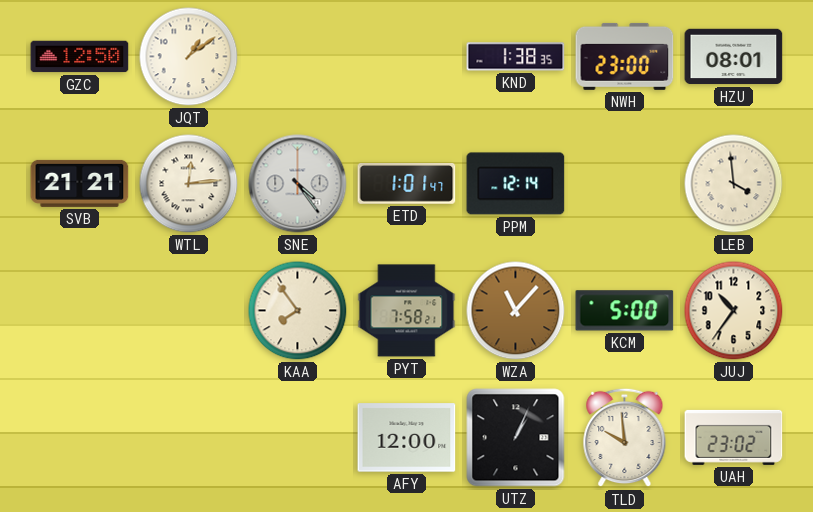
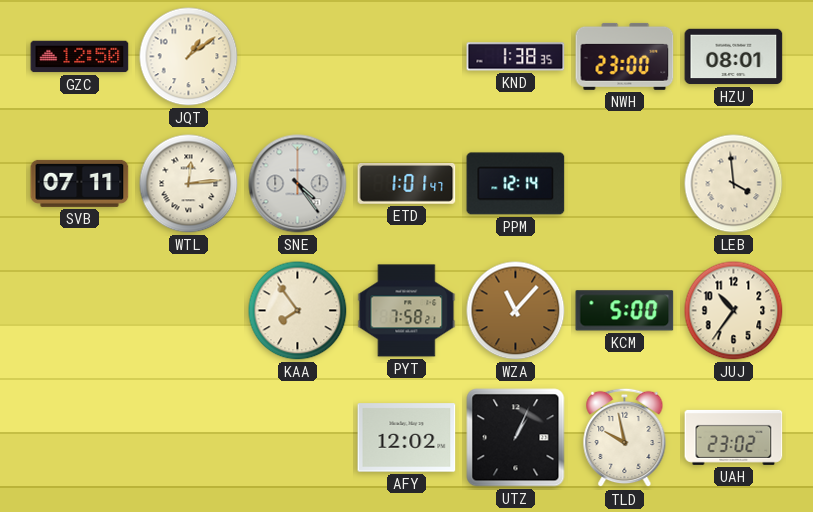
SVB: 21:21 -> 07:11 (80, 183)
AFY: 12:00 -> 12:02 (407, 438)
TLD: 9:59 -> 9:58 (625, 438)
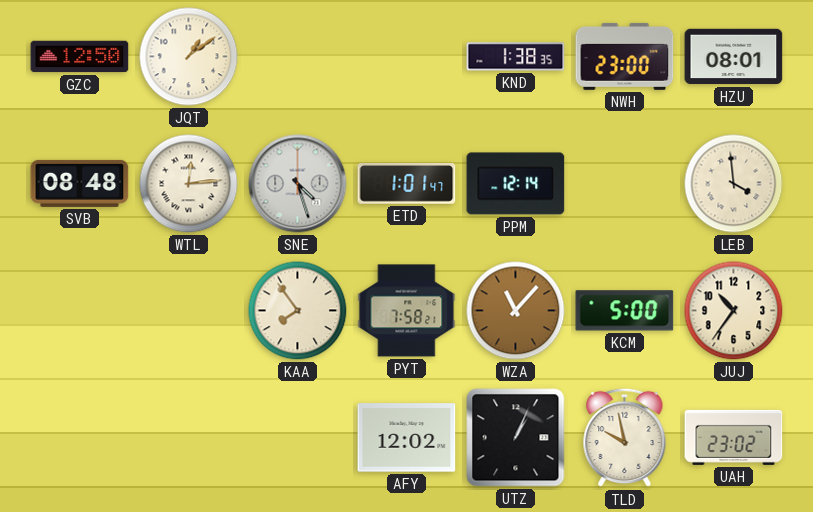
SVB: 07:11 -> 08:48 (80, 183)
SNE: 4:24 -> 4:27 (298, 184)
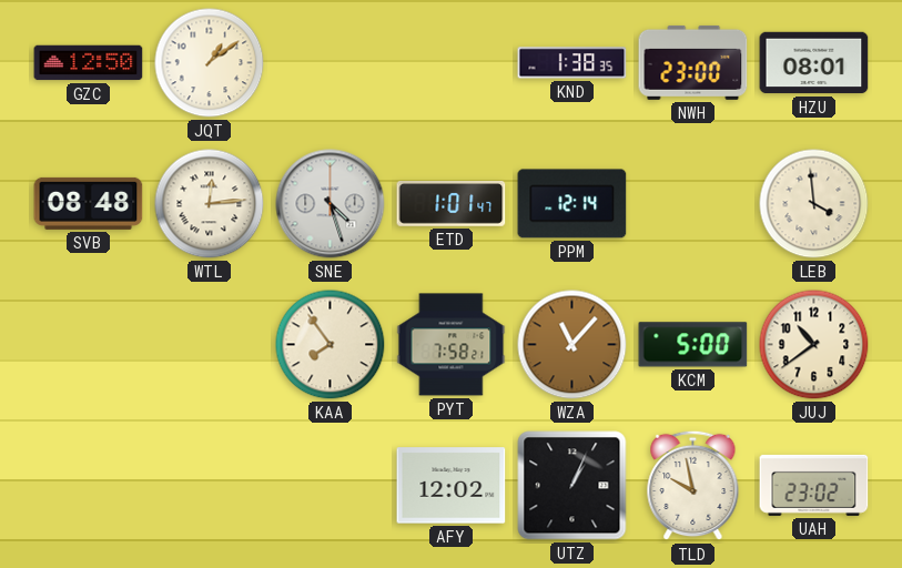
JUJ: 10:36 -> 10:39 (814, 345)
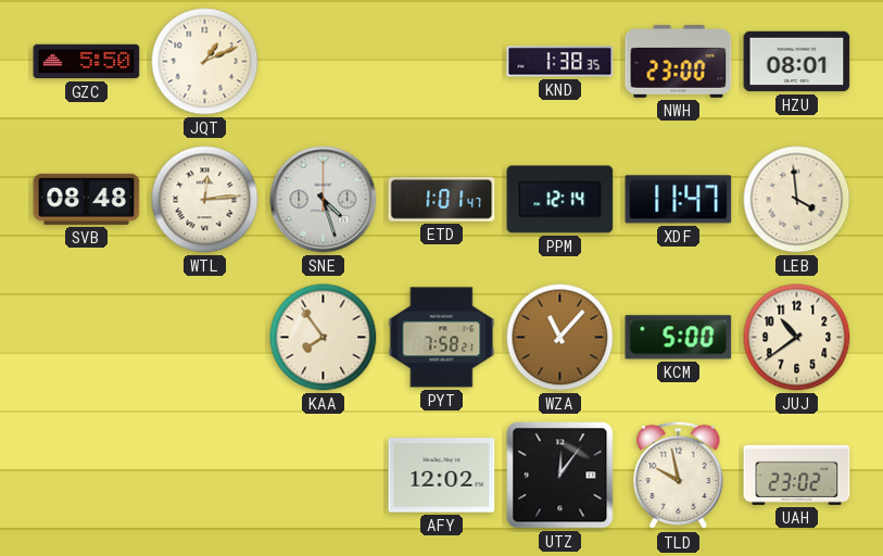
GZC: 12:50 -> 5:50 (87, 62)
JQT: 1:09 -> 1:11 (205, 62)
XDF: none -> 11:47 (679, 200)
UTZ: 1:04 -> 12:06 (560, 476)
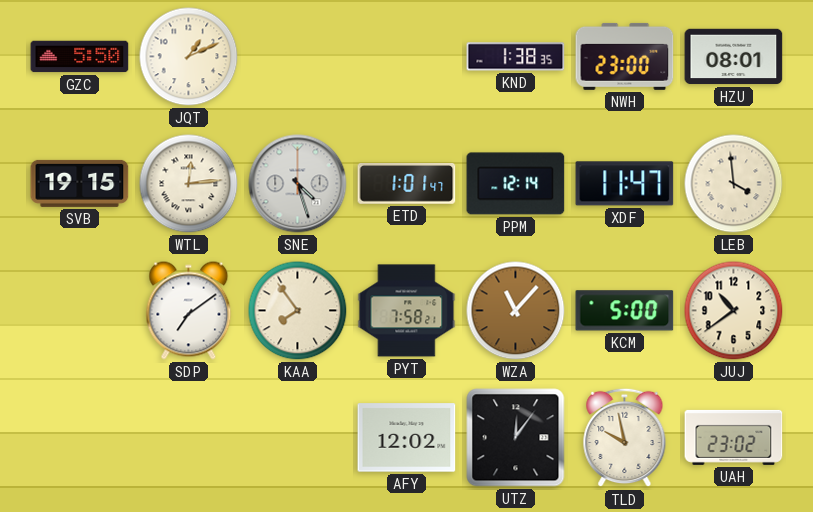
SVB: 08:48 -> 19:15 (80, 183)
SDP: none -> 7:09 (189, 311)
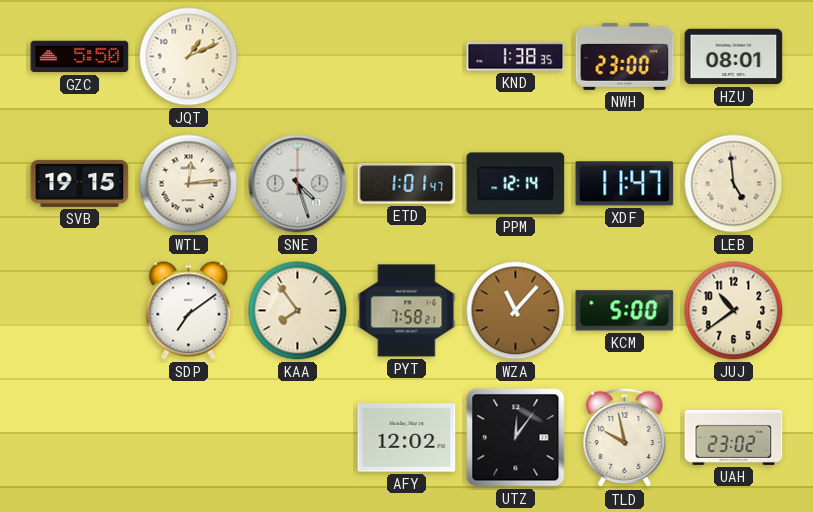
LEB: 3:59 -> 4:59 (734, 184)
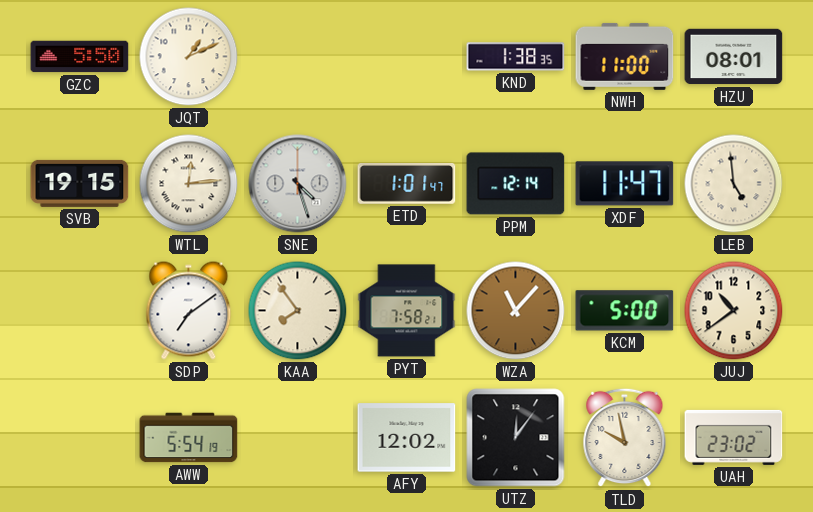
NWH: 23:00 -> 11:00 (625, 56)
AWW: none -> 5:54 (189, 438)
